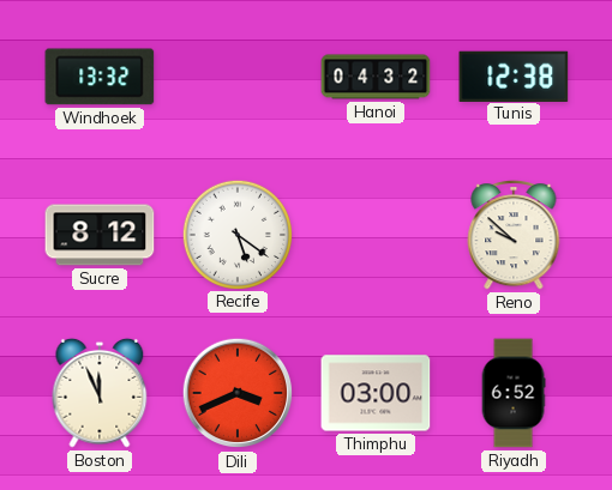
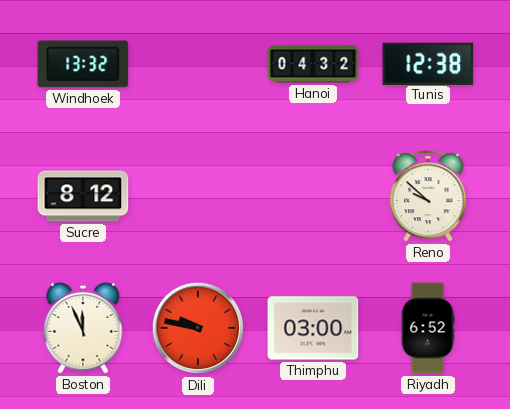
Recife: 5:21 -> none (236, 234)
Dili: 3:41 -> 9:47 (198, 328)
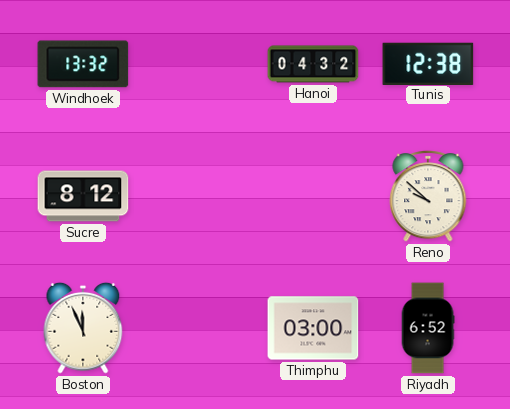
Dili: 9:47 -> none (198, 328)
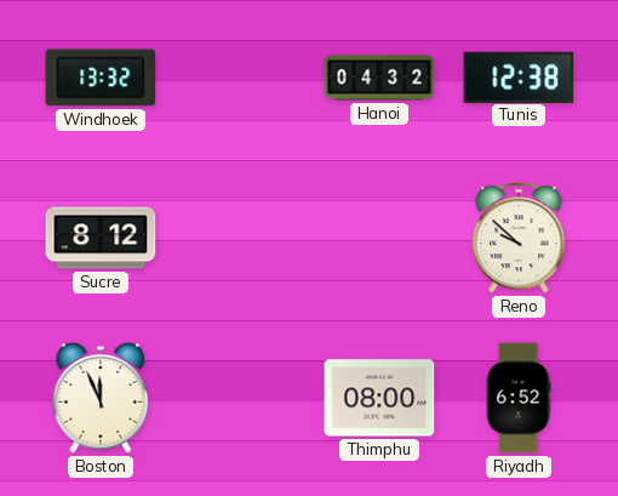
Thimphu: 03:00 -> 08:00 (379, 398)
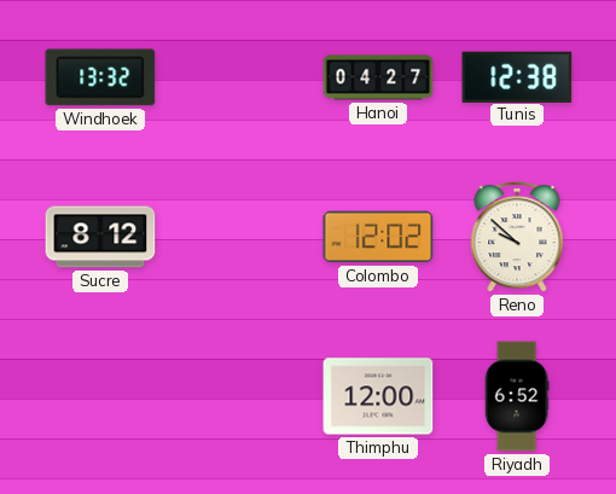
Hanoi: 04:32 -> 04:27 (378, 77)
Colombo: none -> 12:02 (378, 237)
Boston: 11:56 -> none (101, 398)
Thimphu: 08:00 -> 12:00 (378, 396)
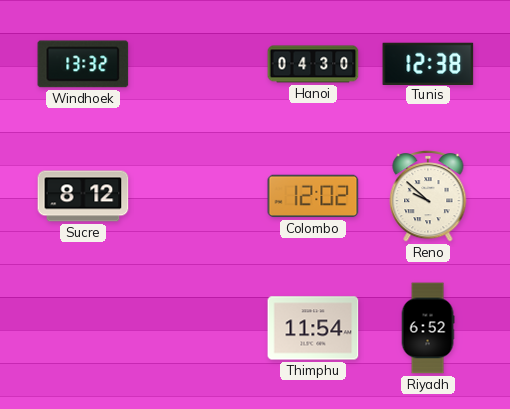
Hanoi: 04:27 -> 04:30 (313, 64)
Thimphu: 12:00 -> 11:54 (313, 328)
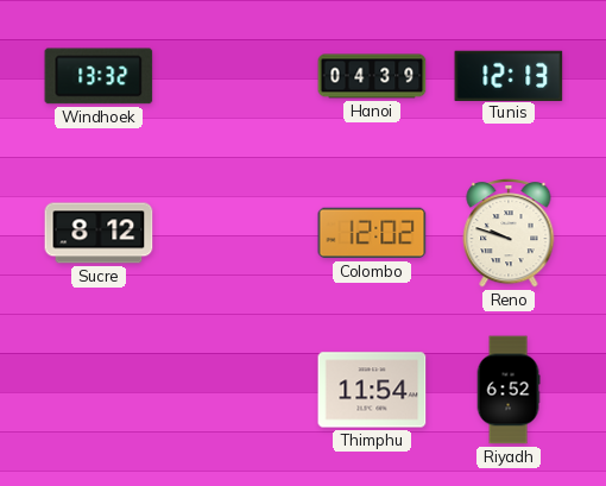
Hanoi: 04:30 -> 04:39 (372, 76)
Tunis: 12:38 -> 12:13 (509, 75)
Reno: 9:52 -> 9:48 (509, 234)
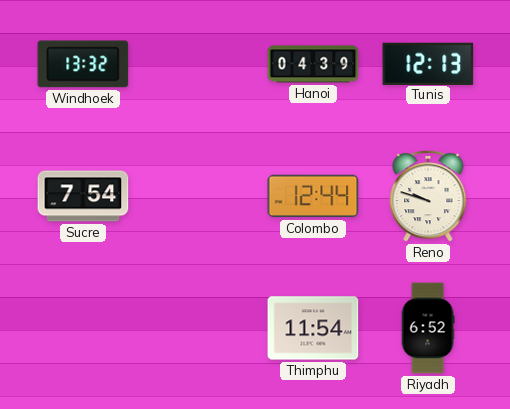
Sucre: 8:12 -> 7:54 (83, 196)
Colombo: 12:02 -> 12:44 (313, 196)
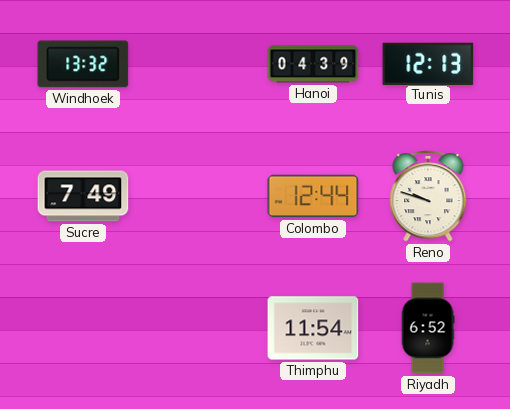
Sucre: 7:54 -> 7:49 (83, 196)
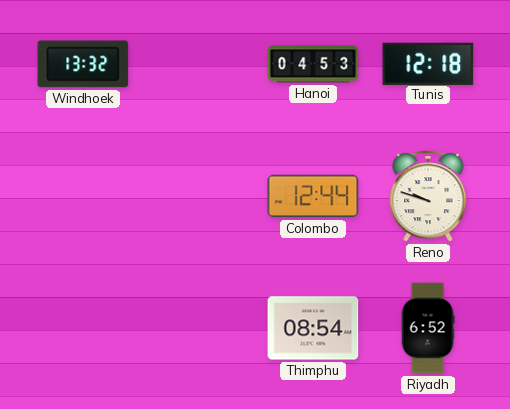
Hanoi: 04:39 -> 04:53 (313, 64)
Tunis: 12:13 -> 12:18 (428, 63)
Sucre: 7:49 -> none (83, 196)
Thimphu: 11:54 -> 08:54 (313, 328)
